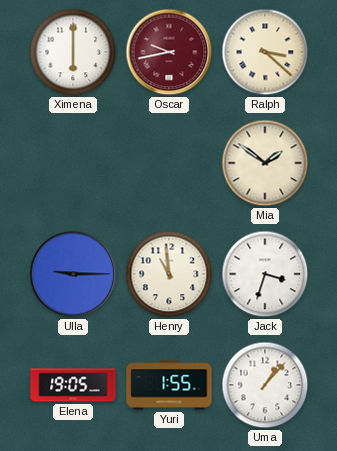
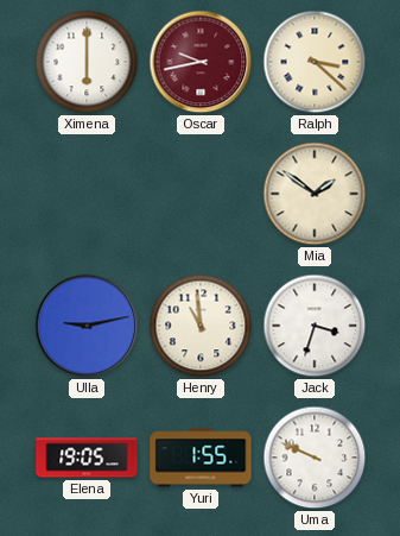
Ulla: 9:15 -> 9:13 (87, 326)
Uma: 1:07 -> 9:49 (315, 458)
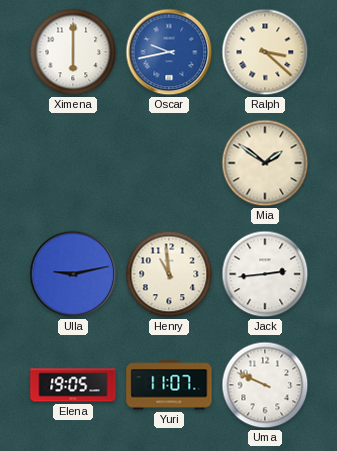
Oscar dial: burgundy -> blue (169, 52)
Jack: 3:33 -> 2:44 (265, 274)
Yuri: 1:55 -> 11:07 (169, 385)
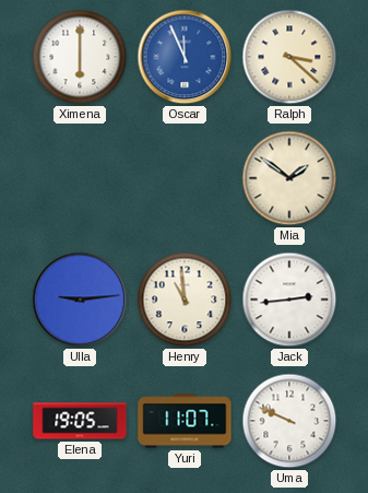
Oscar: 9:43 -> 11:56 (185, 57)
Ulla: 9:13 -> 9:14 (80, 300)
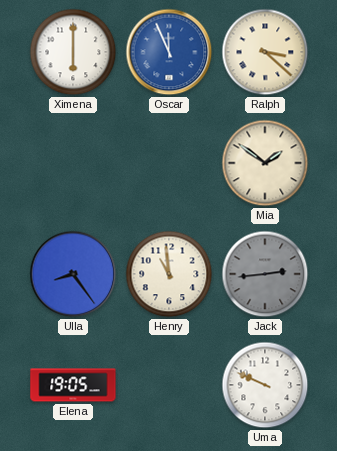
Ulla: 9:14 -> 8:24 (73, 274)
Jack dial: white -> grey (265, 274)
Yuri: 11:07 -> none (185, 421)
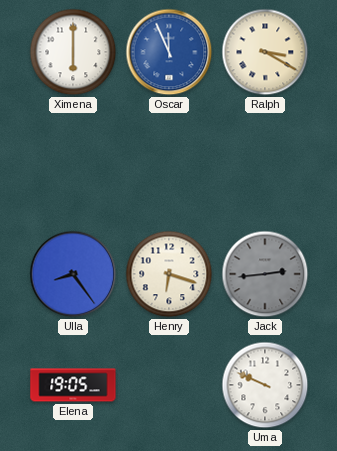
Ralph: 3:22 -> 3:20 (265, 52)
Mia: 1:51 -> none (265, 163)
Henry: 10:59 -> 6:18 (169, 274)
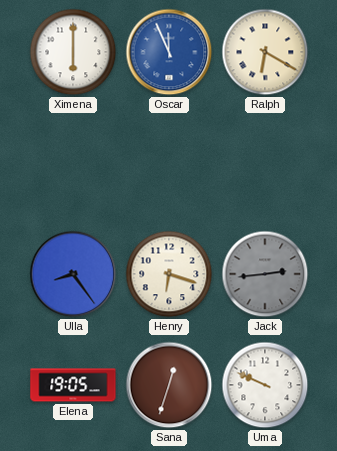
Ralph: 3:20 -> 6:20 (265, 52)
Sana: none -> 12:33 (169, 385)
